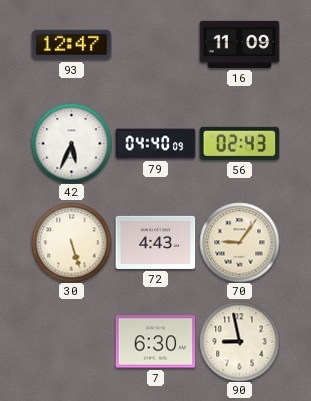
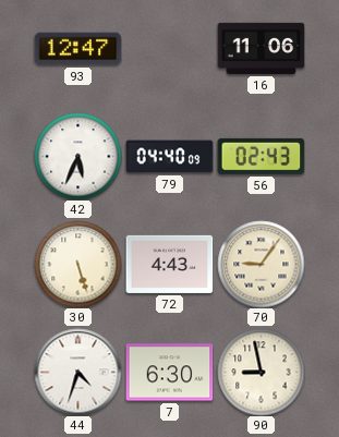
16: 11:09 -> 11:06 (261, 48)
44: none -> 4:33 (77, 372)
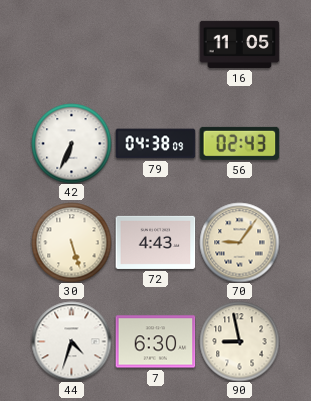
93: 12:47 -> none (77, 49)
16: 11:06 -> 11:05 (239, 44)
42: 5:34 -> 6:34 (71, 143)
79: 04:40 -> 04:38 (155, 144)
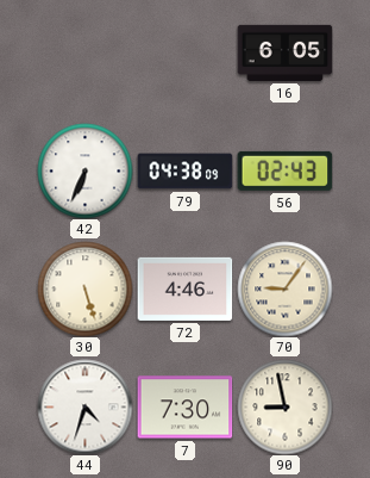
16: 11:05 -> 6:05 (284, 52)
72: 4:43 -> 4:46 (184, 288)
7: 6:30 -> 7:30 (184, 408)
